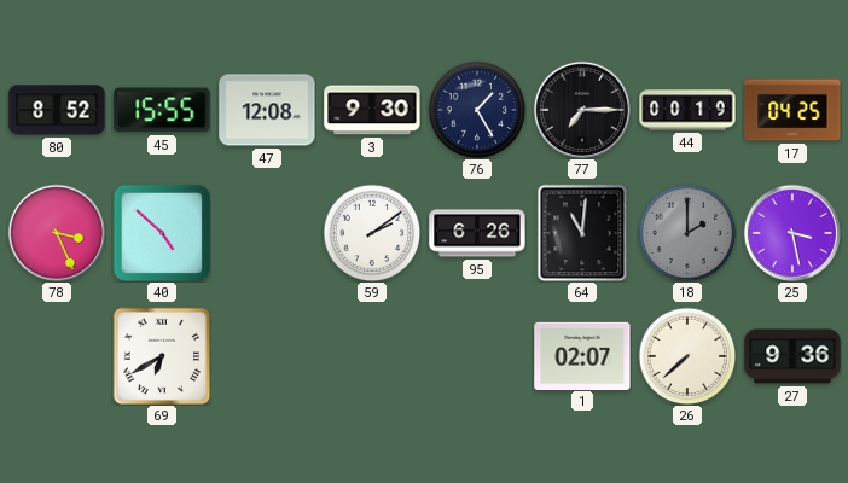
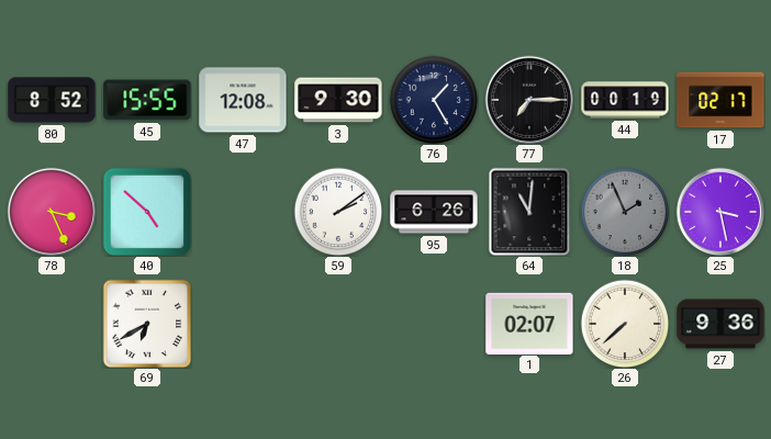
17: 04:25 -> 02:17 (720, 100)
18: 2:00 -> 1:56 (625, 212)
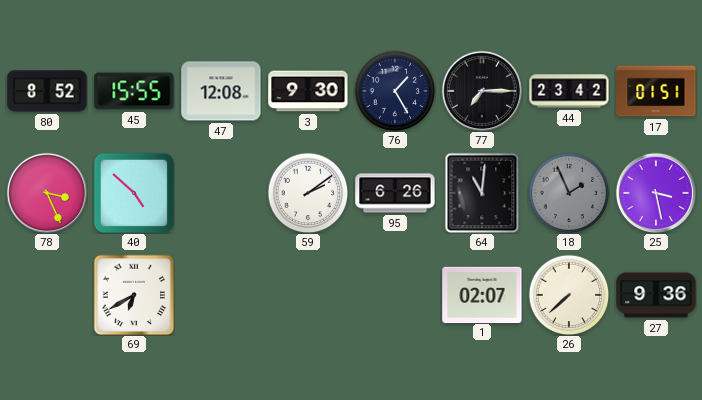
44: 00:19 -> 23:42 (569, 91)
17: 02:17 -> 01:51 (656, 91)
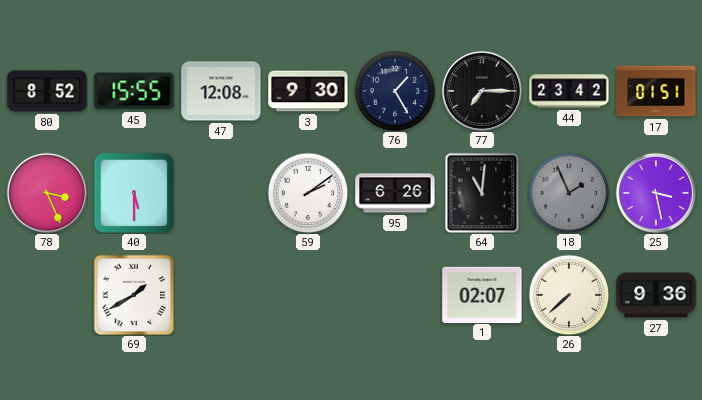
40: 4:52 -> 5:30 (133, 192)
69: 6:40 -> 1:40 (134, 295)
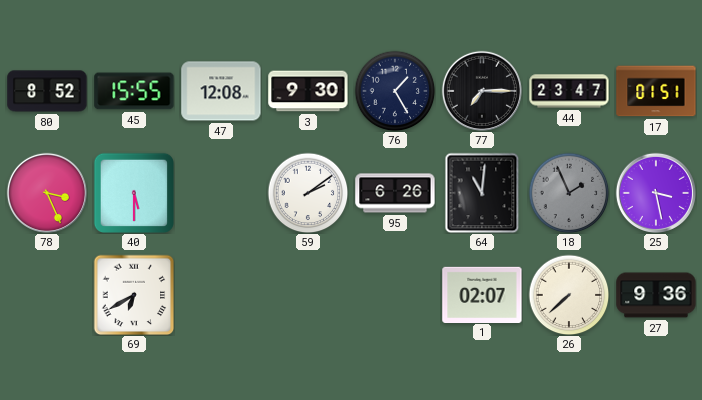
44: 23:42 -> 23:47 (569, 91)
69: 1:40 -> 6:40 (134, 295)
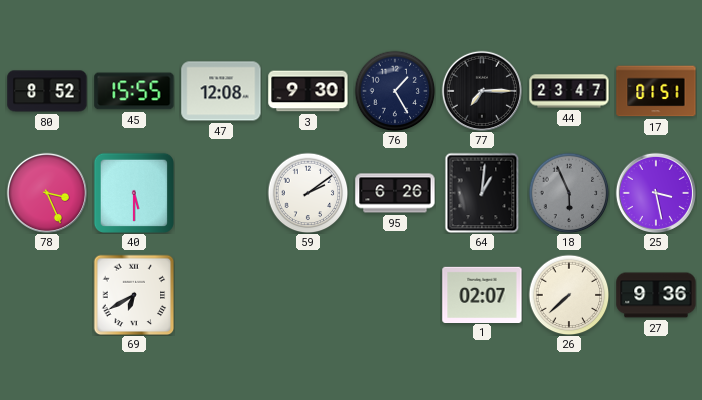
64: 11:01 -> 1:01 (482, 193)
18: 1:56 -> 5:56 (569, 193)
